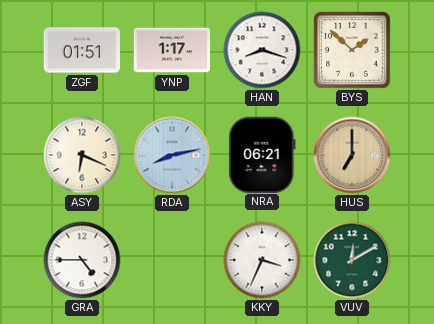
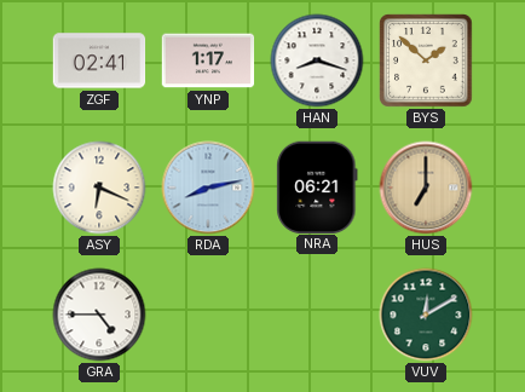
ZGF: 01:51 -> 02:41 (99, 60)
KKY: 3:34 -> none (262, 260)
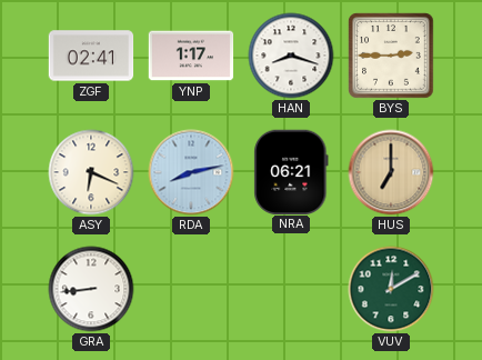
BYS: 1:52 -> 2:45 (391, 56)
GRA: 4:45 -> 8:44 (91, 289)
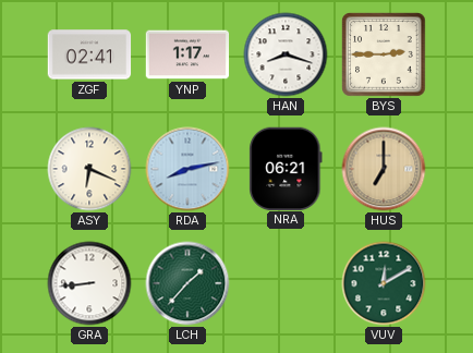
LCH: none -> 1:37 (187, 283)
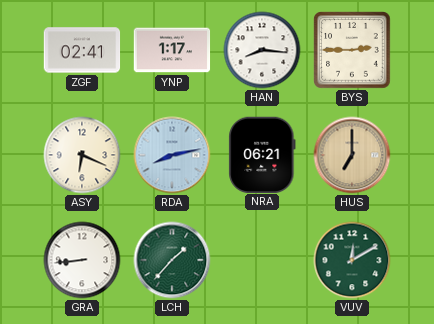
HAN: 8:18 -> 8:16 (262, 50)
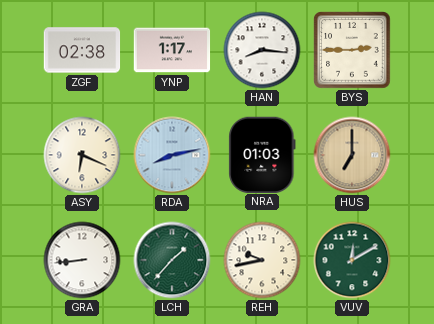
ZGF: 02:41 -> 02:38 (82, 50)
NRA: 06:21 -> 01:03 (262, 154)
REH: none -> 9:43 (262, 260)
